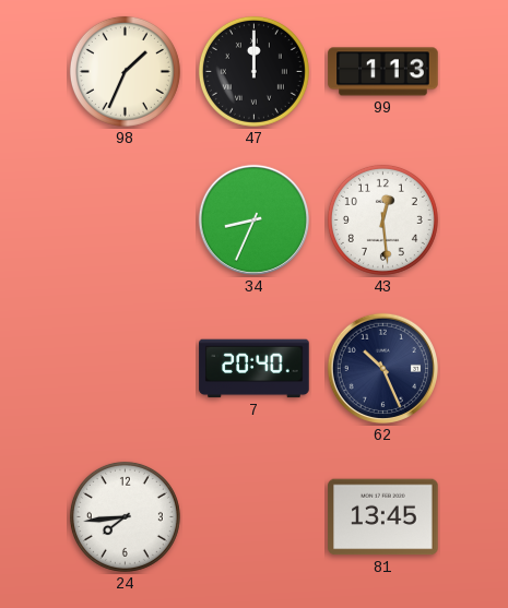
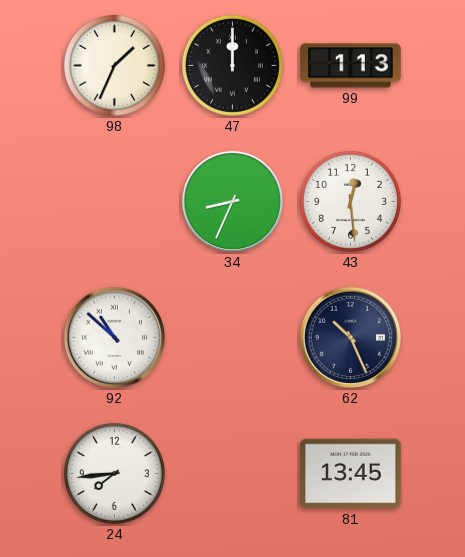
92: none -> 10:52 (114, 337)
7: 20:40 -> none (255, 369)
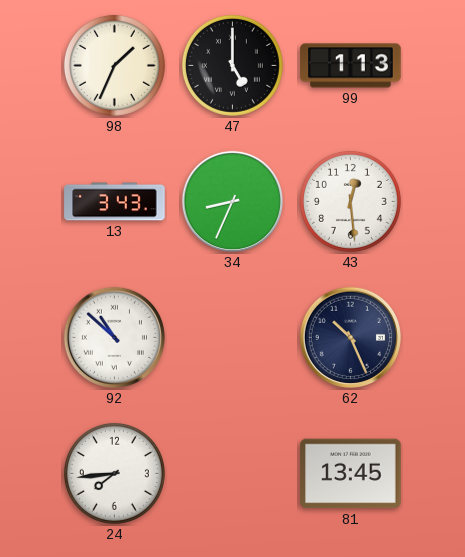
47: 12:00 -> 5:00 (232, 65)
13: none -> 3:43 (115, 202)
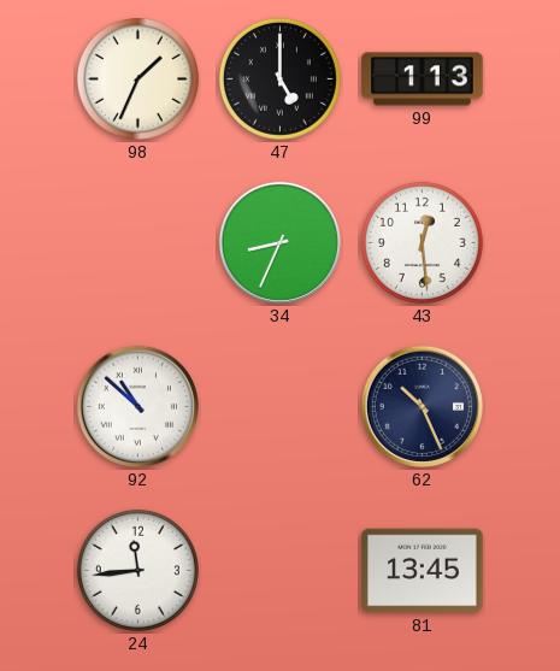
13: 3:43 -> none (115, 202)
24: 7:44 -> 11:44 (137, 570)
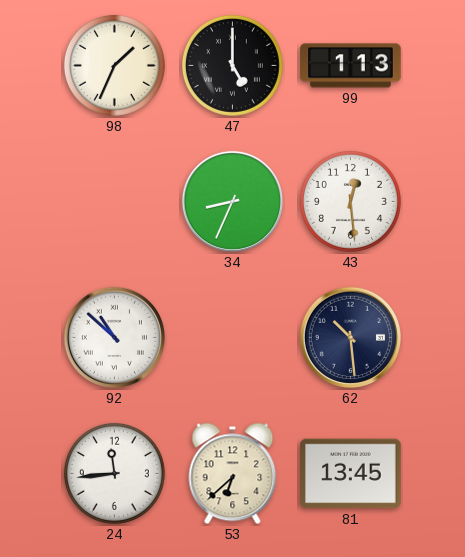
62: 10:26 -> 10:29 (350, 337)
53: none -> 6:38 (233, 474)
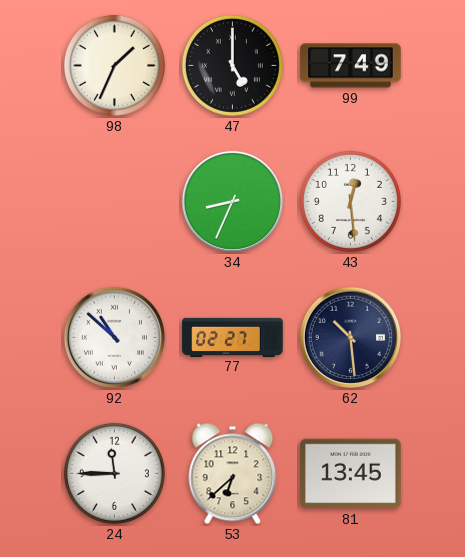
99: 1:13 -> 7:49 (351, 66)
77: none -> 02:27 (233, 337)
24: 11:44 -> 11:45 (114, 473)
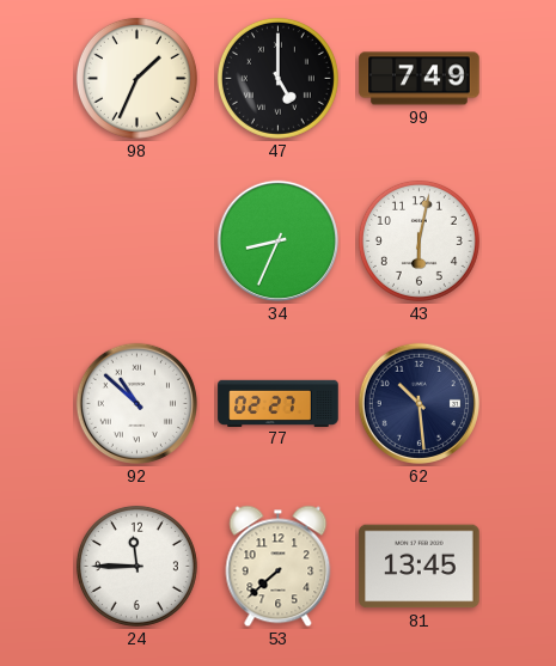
43: 12:29 -> 6:02 (418, 240)
53: 6:38 -> 7:38 (279, 567)
